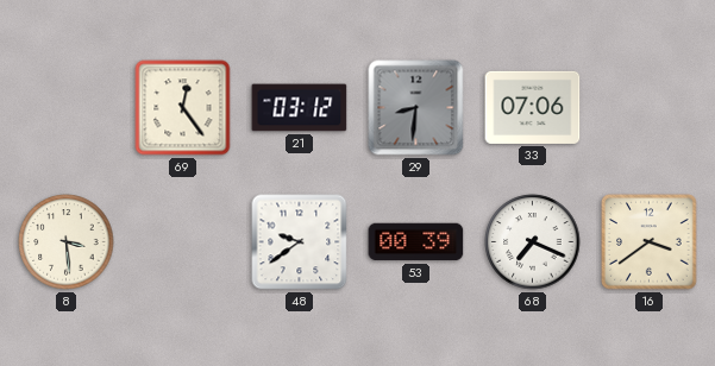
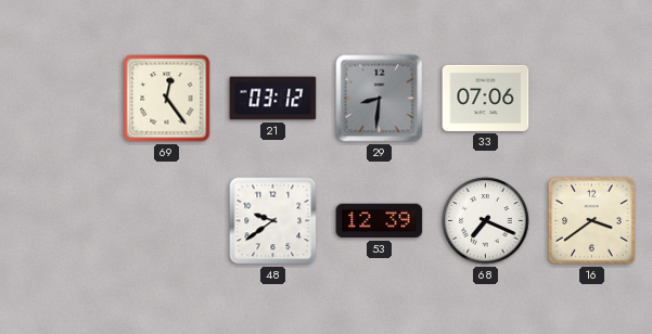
8: 3:29 -> none (67, 242)
53: 00:39 -> 12:39 (380, 221)
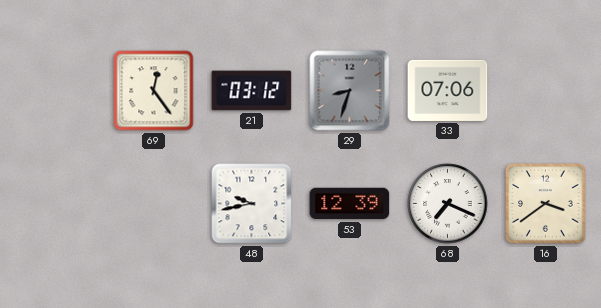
29: 8:31 -> 8:33 (350, 91)
48: 9:39 -> 9:43 (252, 204)
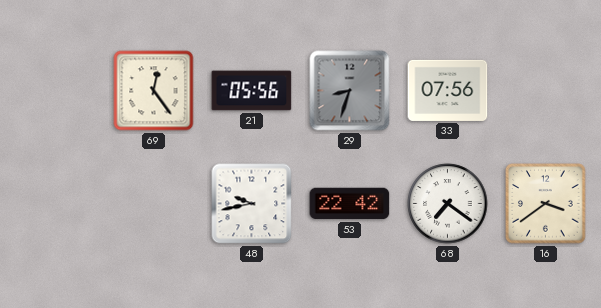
21: 03:12 -> 05:56 (252, 91)
33: 07:06 -> 07:56 (448, 90)
53: 12:39 -> 22:42 (350, 204)
68: 7:19 -> 7:21 (448, 204)
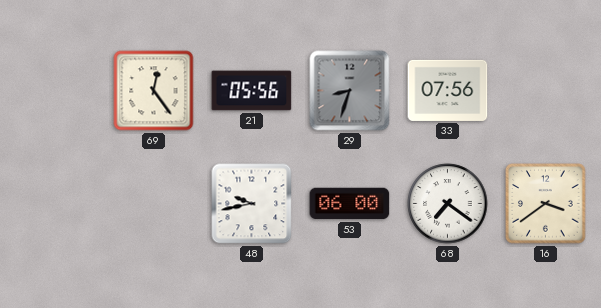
53: 22:42 -> 06:00 (350, 204)
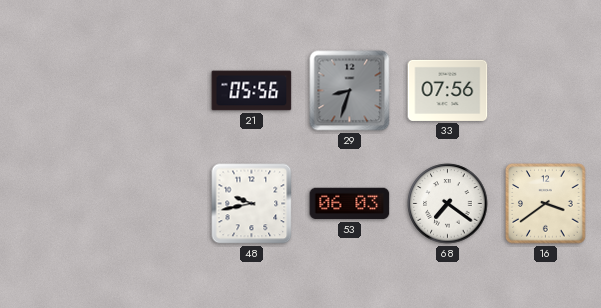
69: 12:24 -> none (154, 91)
53: 06:00 -> 06:03 (350, 204)
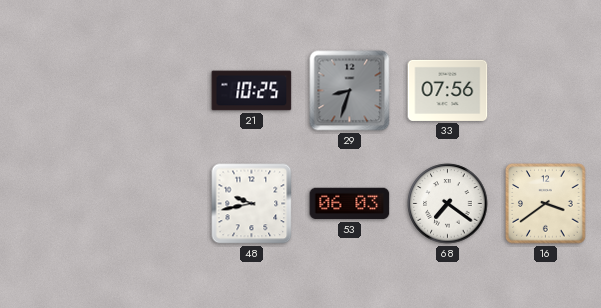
21: 05:56 -> 10:25 (252, 91)
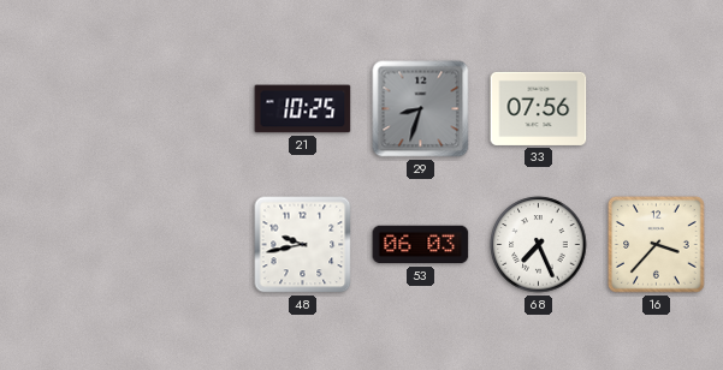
68: 7:21 -> 7:26 (539, 245)
16: 3:39 -> 3:37 (657, 245)
